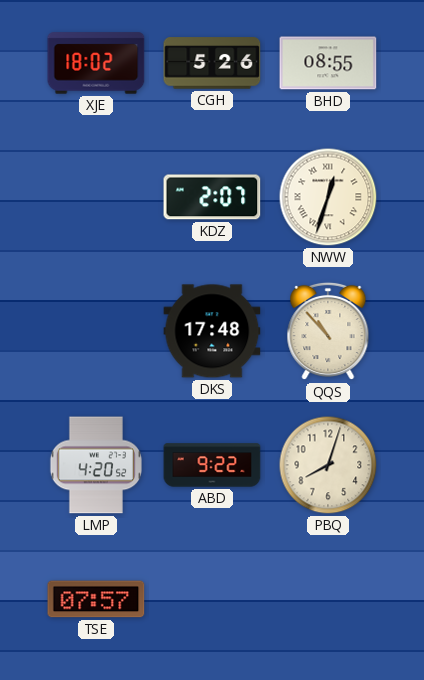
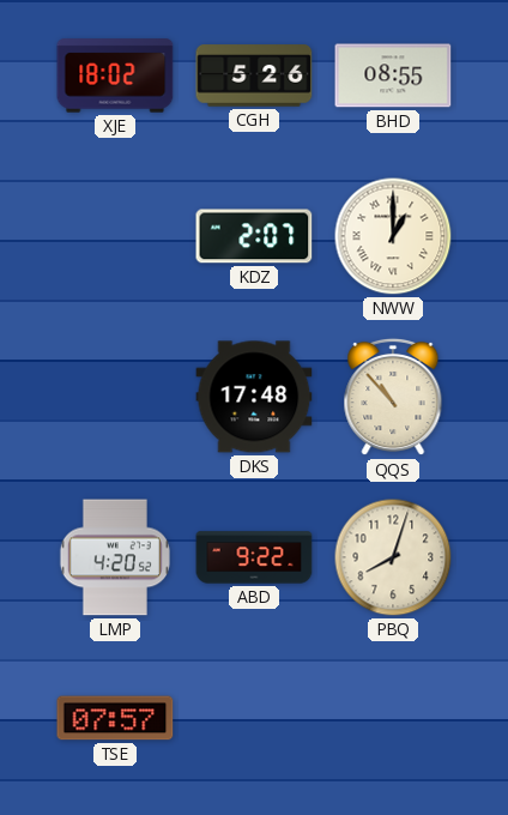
NWW: 12:33 -> 1:00 (393, 236)
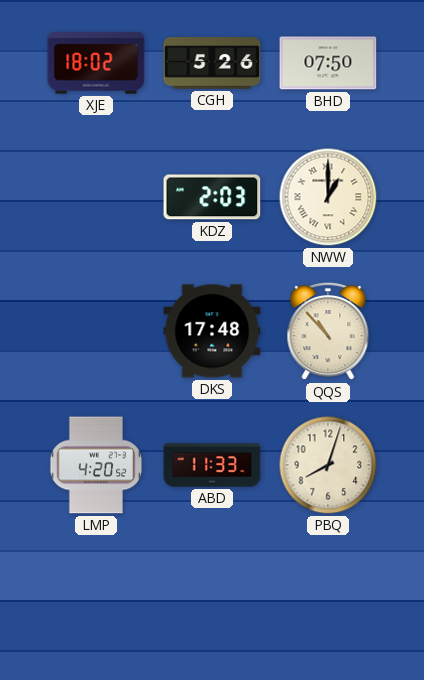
BHD: 08:55 -> 07:50 (328, 63)
KDZ: 2:07 -> 2:03 (212, 197)
ABD: 9:22 -> 11:33 (212, 465)
TSE: 07:57 -> none (115, 718)
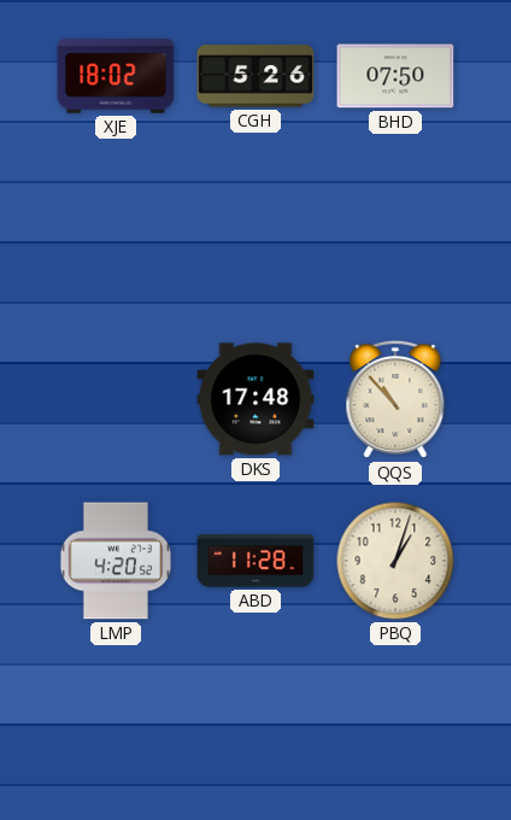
KDZ: 2:03 -> none (212, 197)
NWW: 1:00 -> none (328, 197)
ABD: 11:33 -> 11:28 (255, 561)
PBQ: 8:03 -> 1:03 (395, 561)
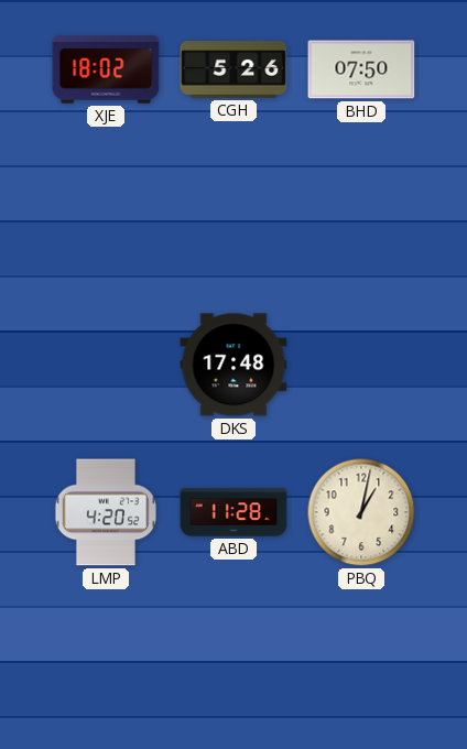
QQS: 10:53 -> none (395, 399)
PBQ: 1:03 -> 1:02 (361, 512)
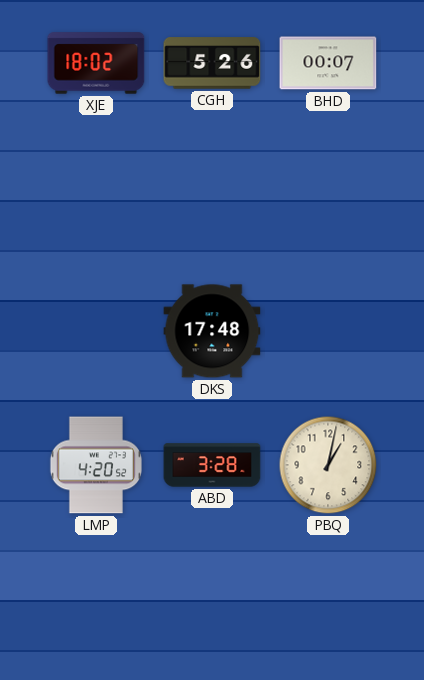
BHD: 07:50 -> 00:07 (328, 63)
ABD: 11:28 -> 3:28 (212, 465)
